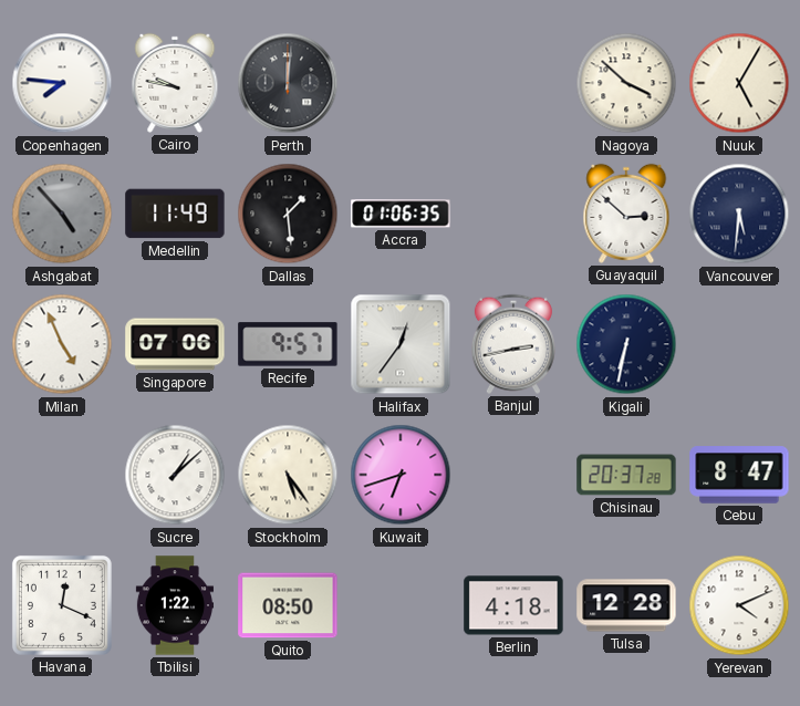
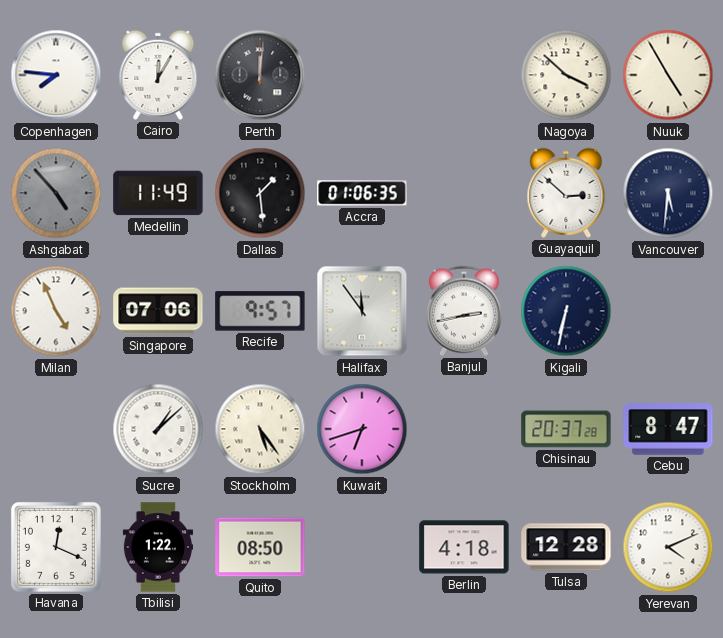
Cairo: 9:47 -> 12:05 (158, 75)
Nuuk: 5:05 -> 4:55 (668, 75)
Halifax: 12:36 -> 11:54 (362, 311)
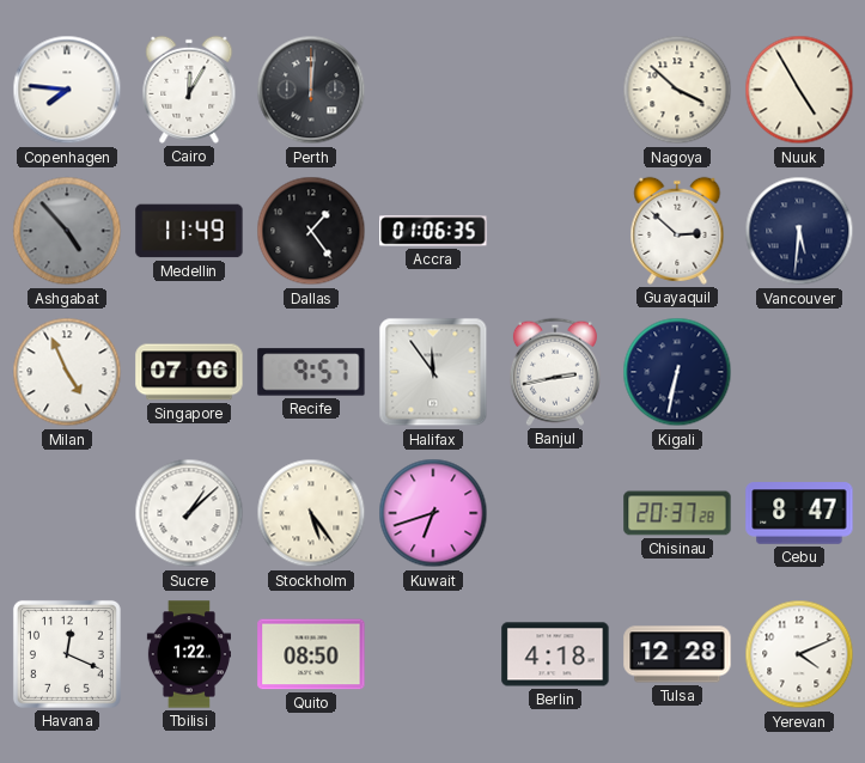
Dallas: 1:29 -> 1:24 (311, 231)
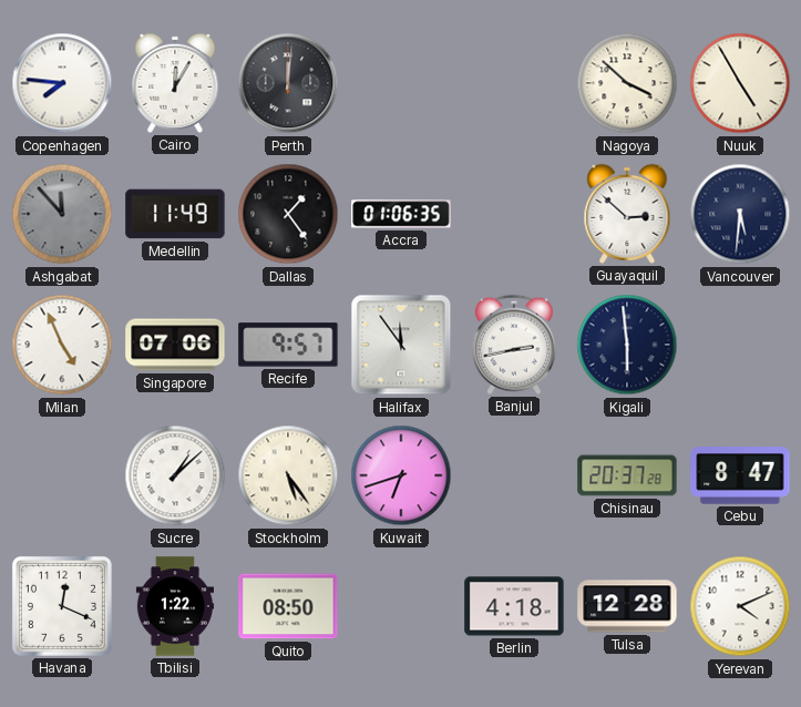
Ashgabat: 4:53 -> 11:53 (62, 214)
Kigali: 6:32 -> 5:59 (627, 345)
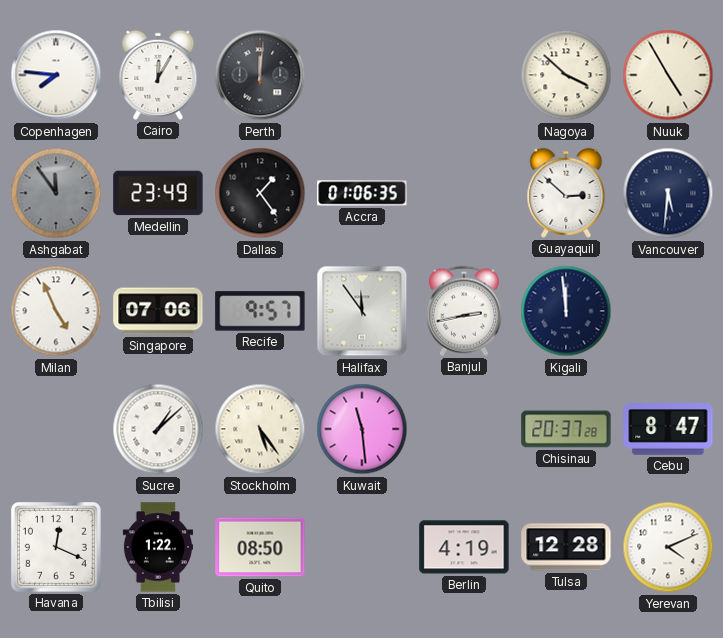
Ashgabat: 11:53 -> 11:54 (56, 193)
Medellin: 11:49 -> 23:49 (158, 193)
Kigali: 5:59 -> 11:59 (566, 311)
Kuwait: 6:42 -> 11:29 (362, 429)
Berlin: 4:18 -> 4:19 (464, 547)
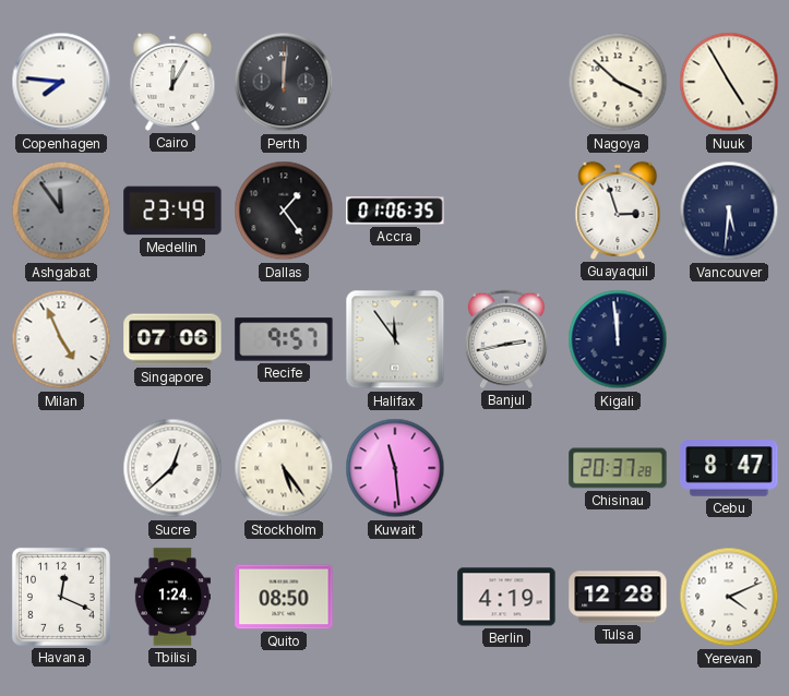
Guayaquil: 2:52 -> 2:57 (618, 211)
Sucre: 1:08 -> 12:38 (172, 468)
Tbilisi: 1:22 -> 1:24 (171, 597)
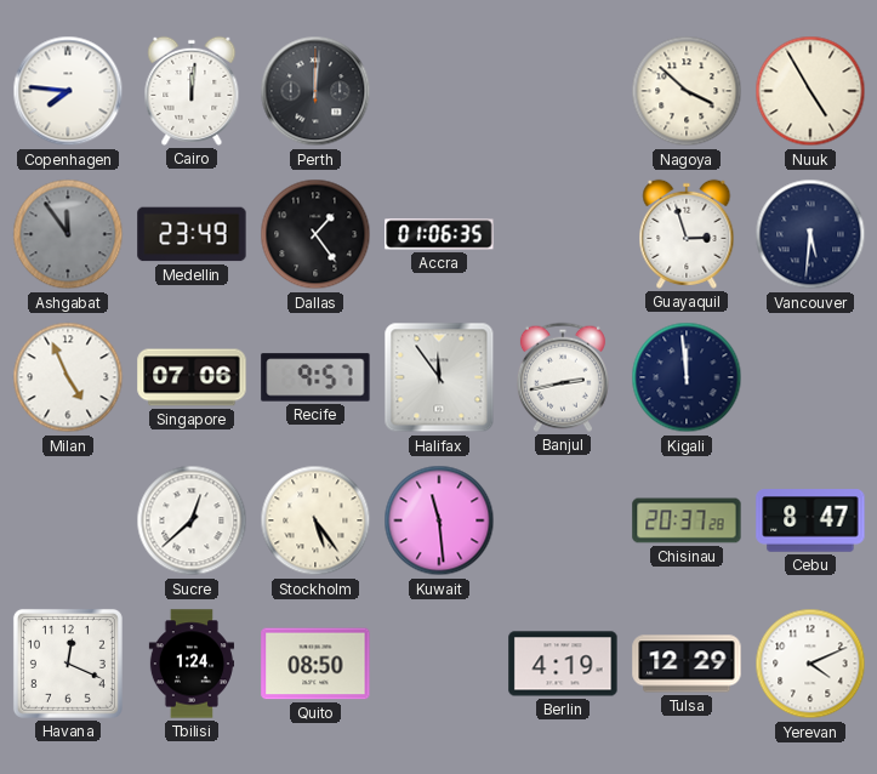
Cairo: 12:05 -> 12:01 (192, 91)
Tulsa: 12:28 -> 12:29 (687, 664)
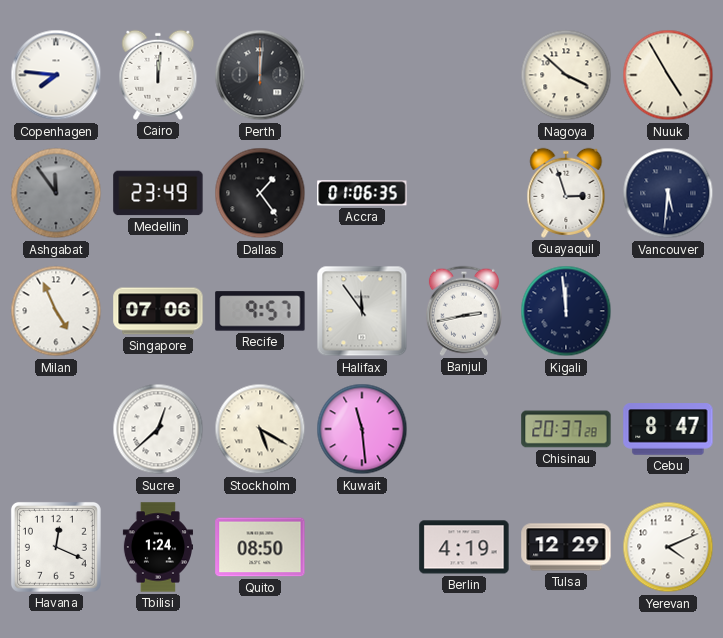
Stockholm: 5:24 -> 5:20 (260, 429)
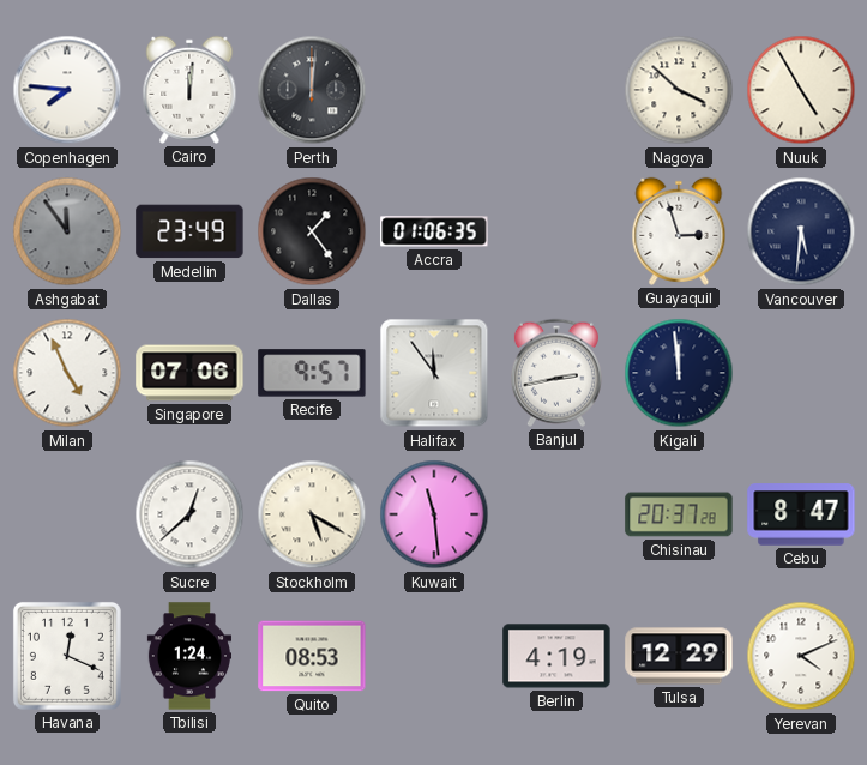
Quito: 08:50 -> 08:53 (312, 656)
